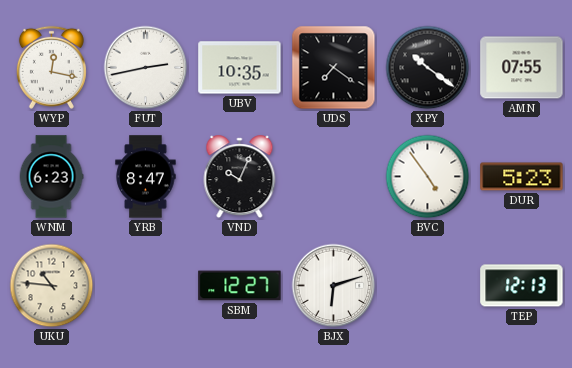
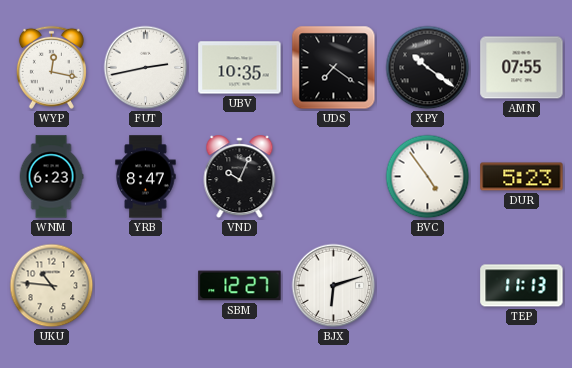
TEP: 12:13 -> 11:13 (522, 286)
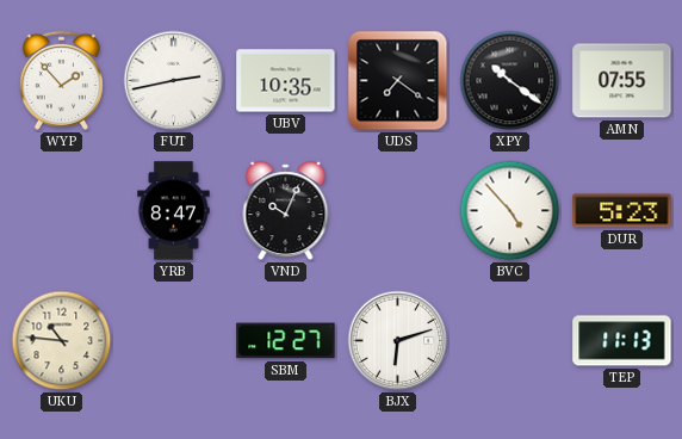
WYP: 12:17 -> 1:53 (61, 80)
WNM: 6:23 -> none (51, 177)
BVC: 4:54 -> 4:53 (510, 211)
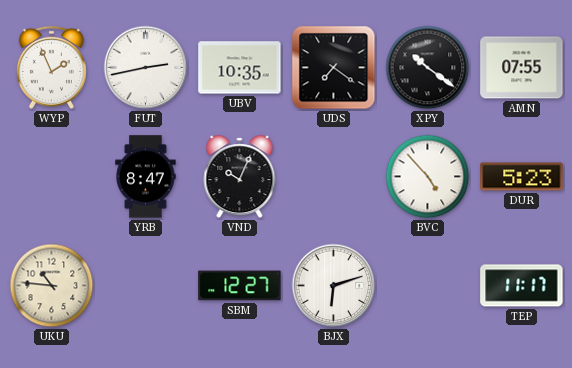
WYP: 1:53 -> 1:56 (51, 67)
TEP: 11:13 -> 11:17 (522, 286)
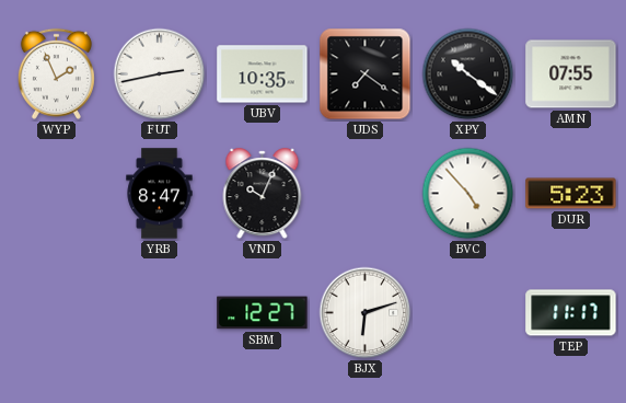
UKU: 10:46 -> none (52, 286)
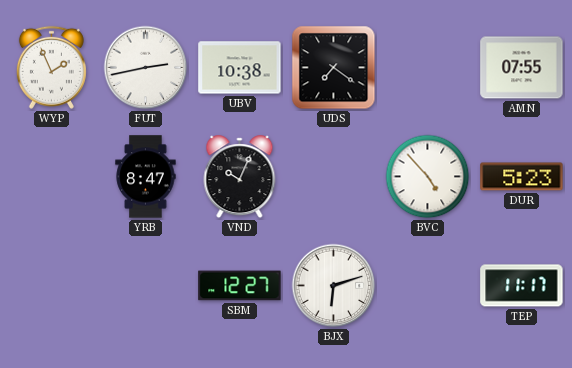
UBV: 10:35 -> 10:38 (240, 68)
XPY: 10:21 -> none (468, 74)
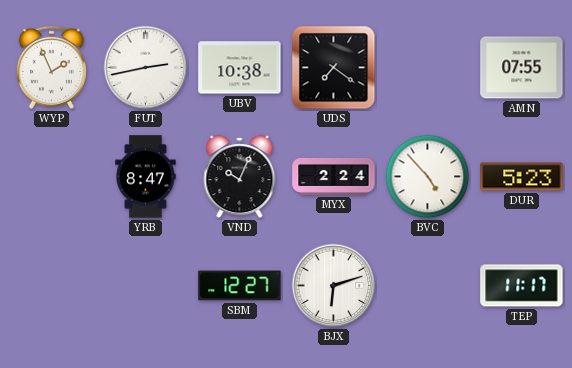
MYX: none -> 2:24 (334, 177)
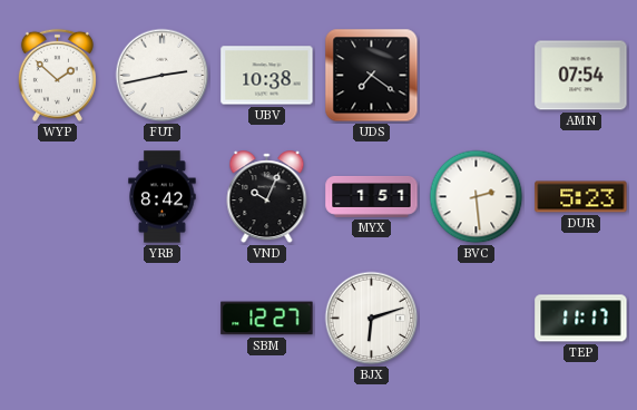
WYP: 1:56 -> 1:52 (57, 75)
AMN: 07:55 -> 07:54 (581, 76)
YRB: 8:47 -> 8:42 (163, 197)
MYX: 2:24 -> 1:51 (372, 197)
BVC: 4:53 -> 2:29 (477, 197)
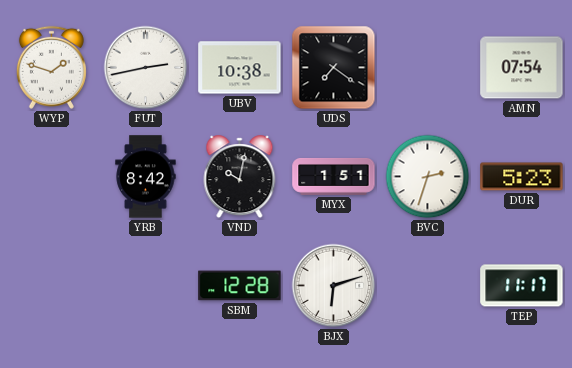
WYP: 1:52 -> 1:48 (51, 67)
VND: 10:04 -> 10:02 (240, 177)
BVC: 2:29 -> 2:33 (428, 177)
SBM: 12:27 -> 12:28 (240, 286)
